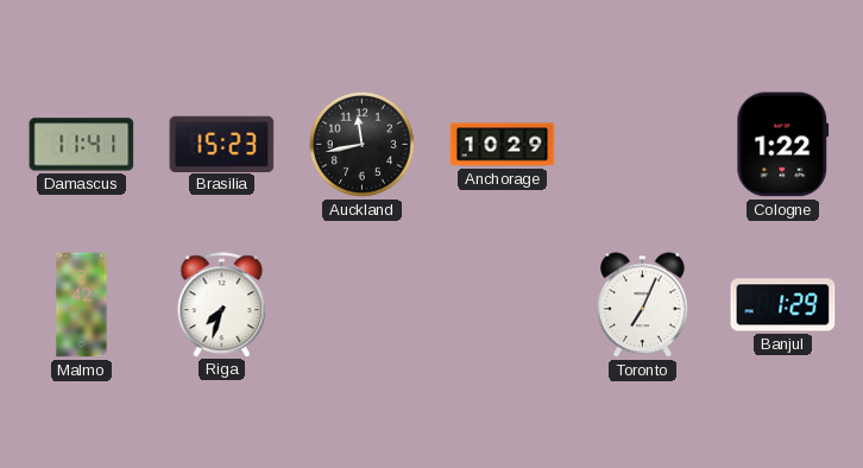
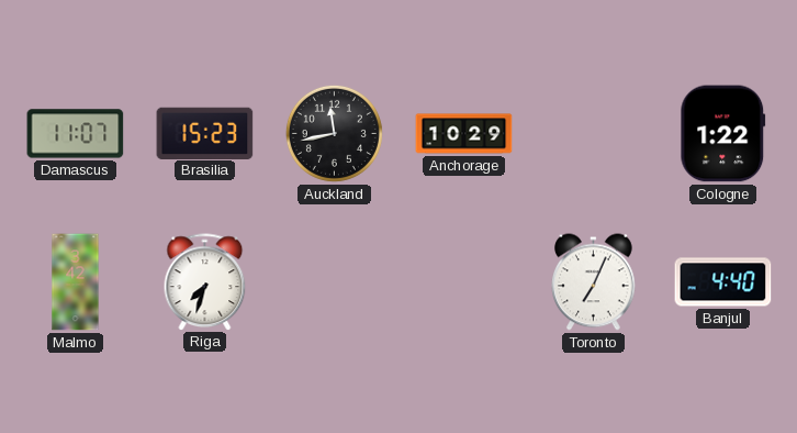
Damascus: 11:41 -> 11:07 (76, 134)
Banjul: 1:29 -> 4:40 (723, 282)
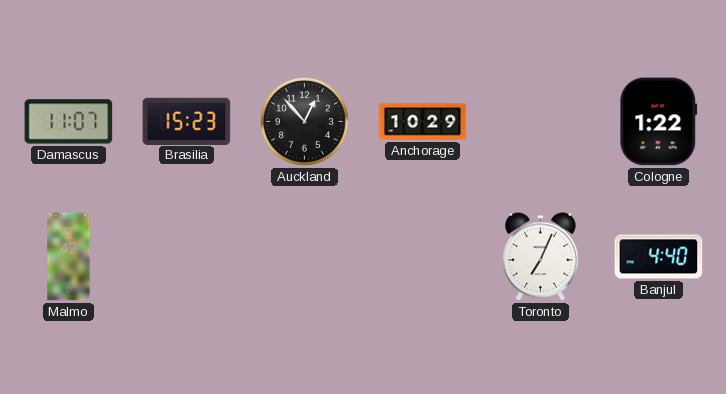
Auckland: 11:43 -> 12:53 (304, 121)
Riga: 7:33 -> none (205, 281)
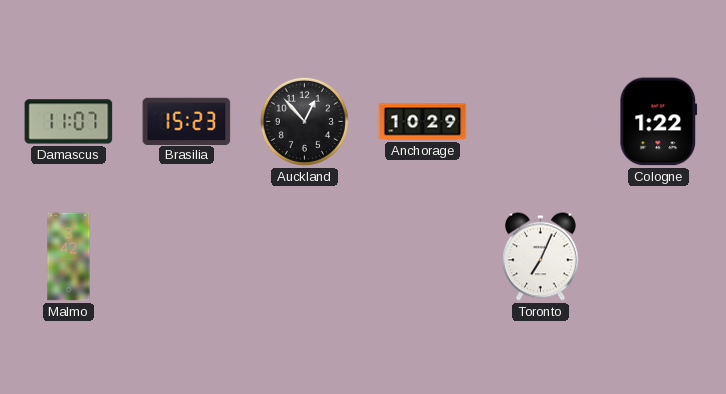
Banjul: 4:40 -> none (659, 257)
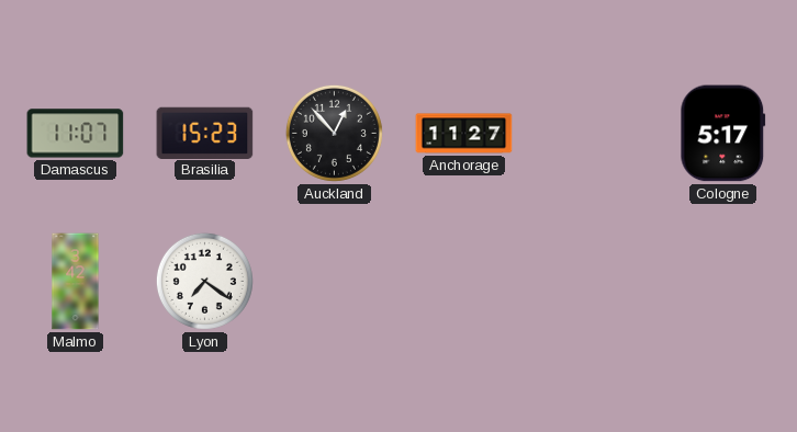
Anchorage: 10:29 -> 11:27 (464, 134)
Cologne: 1:22 -> 5:17 (723, 134)
Lyon: none -> 7:21 (204, 281)
Toronto: 7:04 -> none (541, 257)
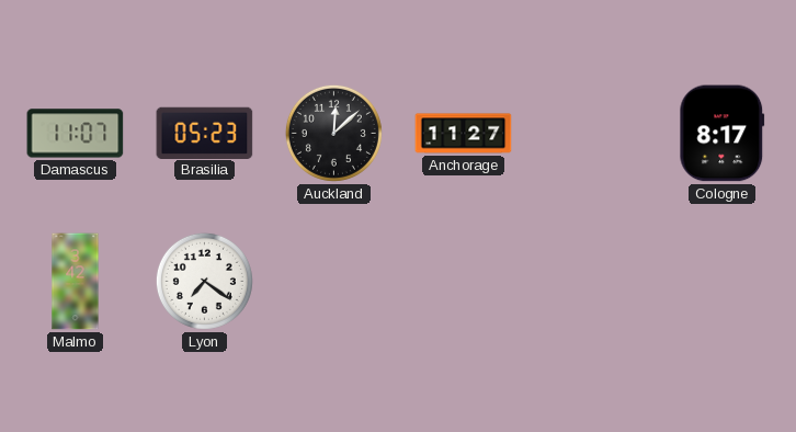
Brasilia: 15:23 -> 05:23 (205, 133)
Auckland: 12:53 -> 12:08 (333, 133)
Cologne: 5:17 -> 8:17 (723, 134)
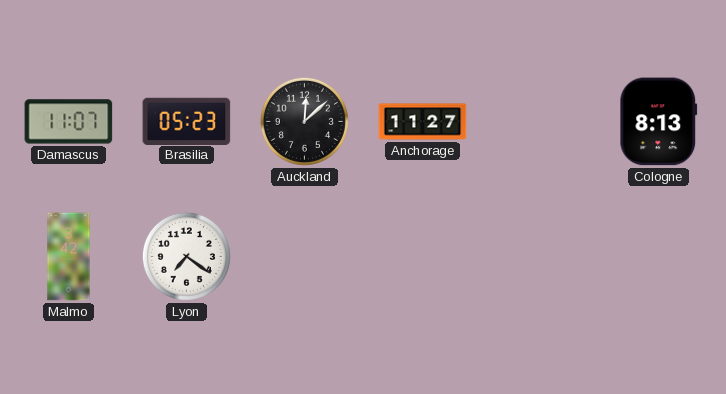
Cologne: 8:17 -> 8:13 (659, 122)
